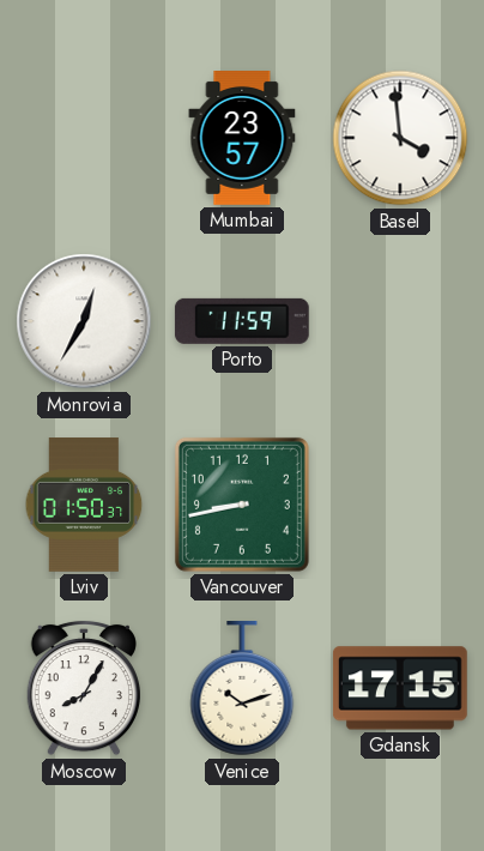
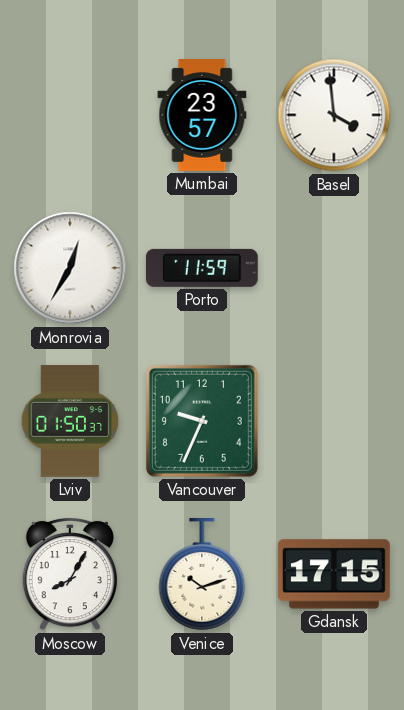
Vancouver: 8:43 -> 9:34 (202, 421)
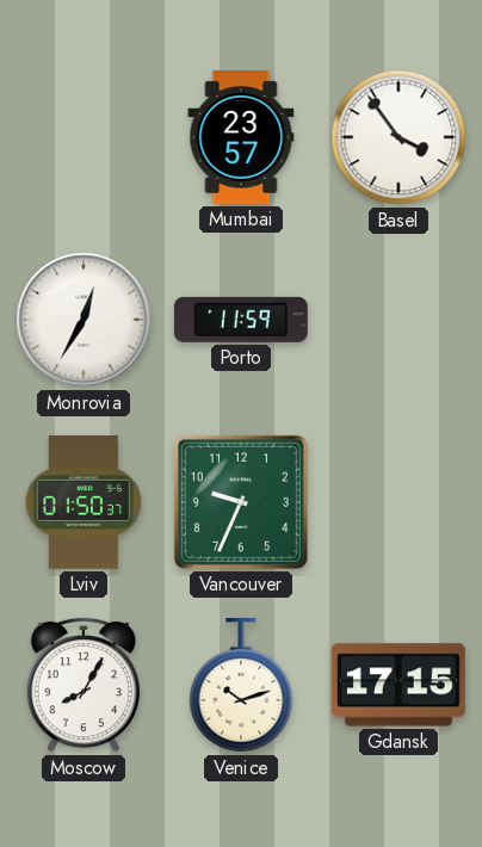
Basel: 3:59 -> 3:54 (398, 137)
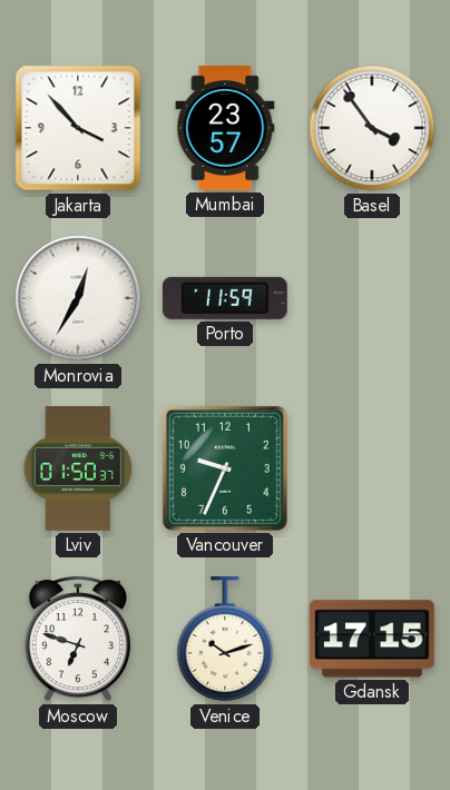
Jakarta: none -> 3:53 (78, 128)
Moscow: 8:05 -> 6:48 (77, 639)
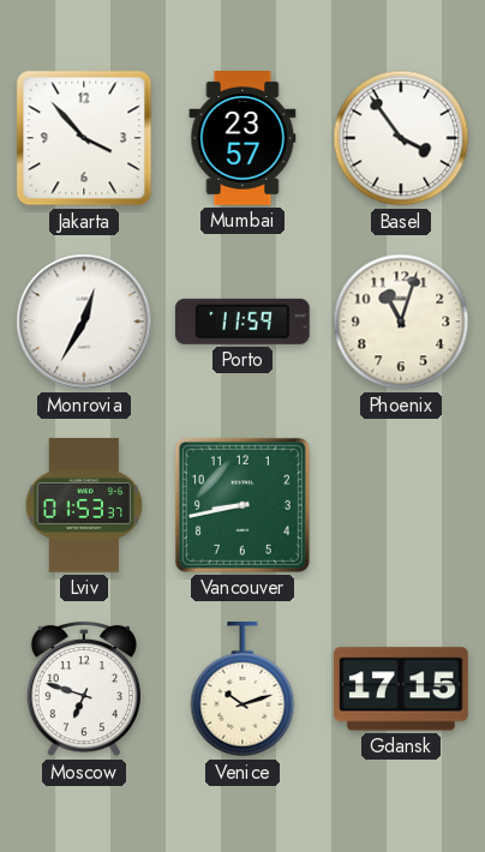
Phoenix: none -> 11:03 (401, 322)
Lviv: 01:50 -> 01:53 (84, 506)
Vancouver: 9:34 -> 8:43 (242, 505)
